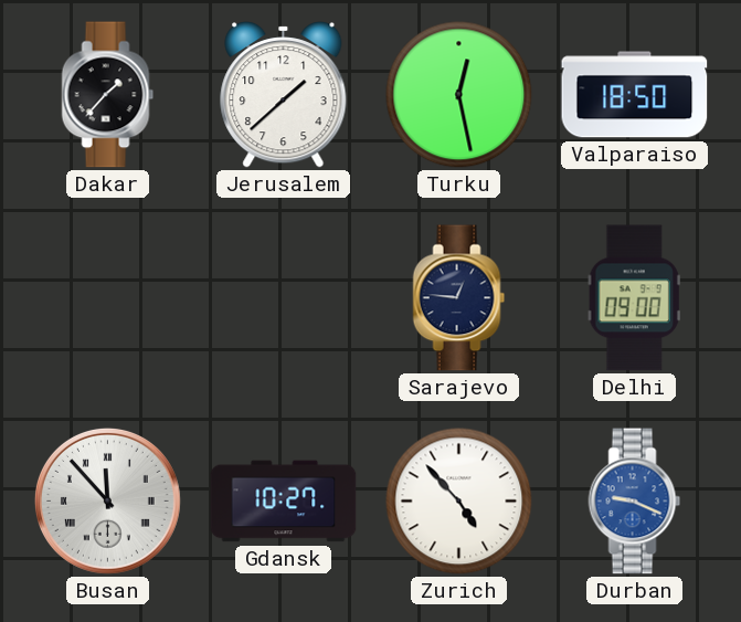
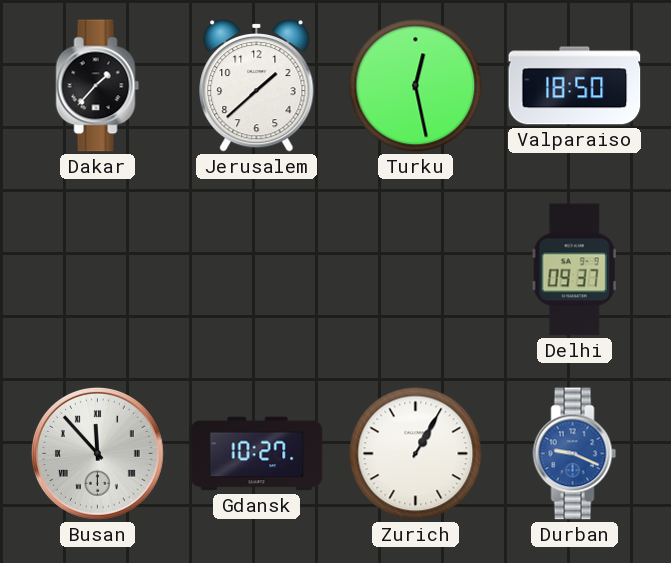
Sarajevo: 12:46 -> none (459, 298)
Delhi: 09:00 -> 09:37 (574, 270)
Zurich: 4:53 -> 1:05 (416, 454)
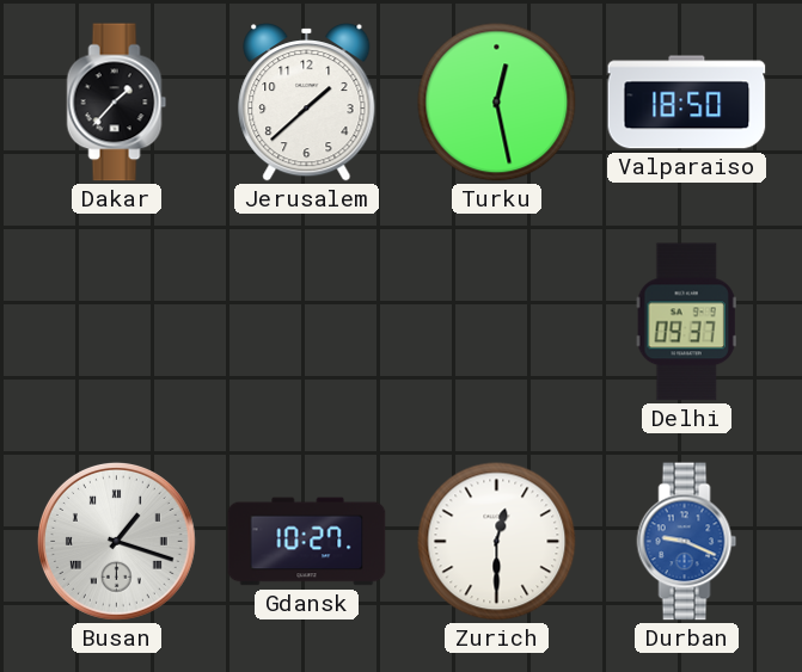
Busan: 11:53 -> 1:18 (116, 541)
Zurich: 1:05 -> 12:30 (497, 542)
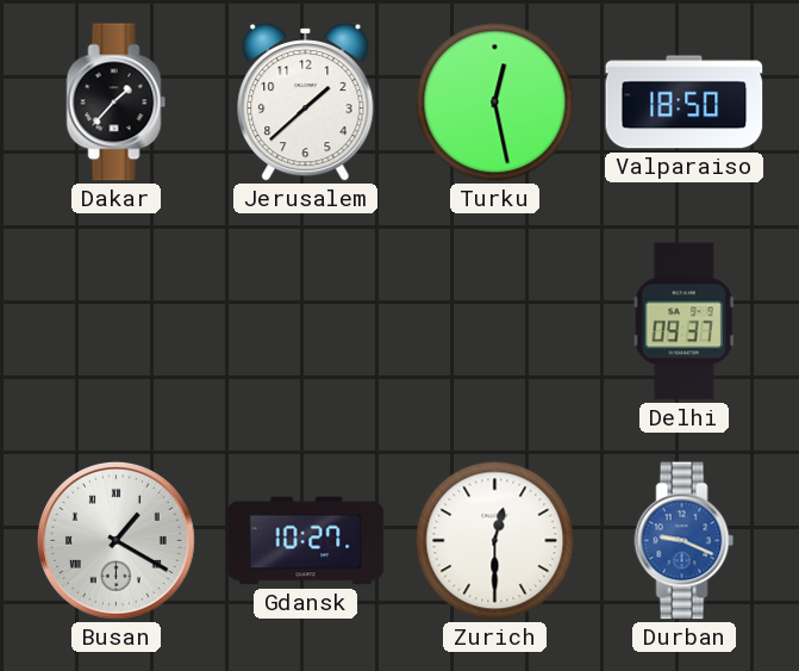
Busan: 1:18 -> 1:20 (116, 540)
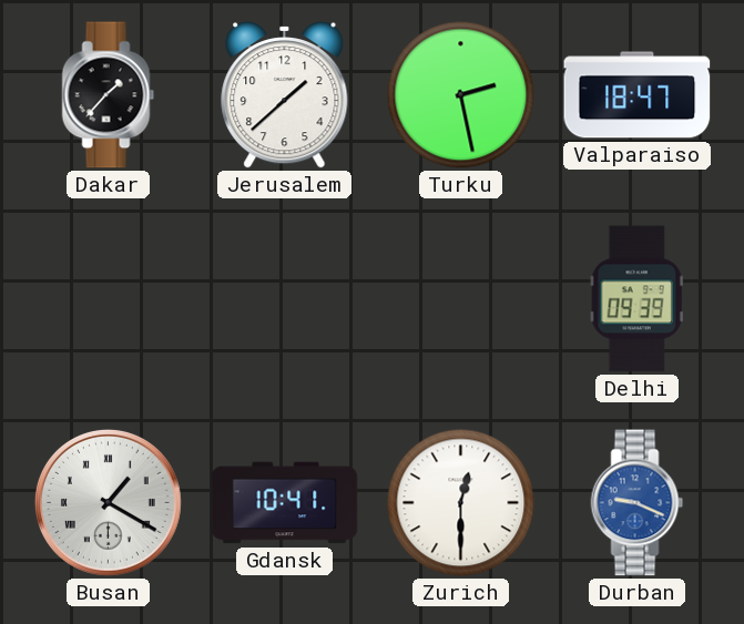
Turku: 12:28 -> 2:28 (461, 95)
Valparaiso: 18:50 -> 18:47 (638, 95)
Delhi: 09:37 -> 09:39 (636, 299)
Gdansk: 10:27 -> 10:41 (285, 503)
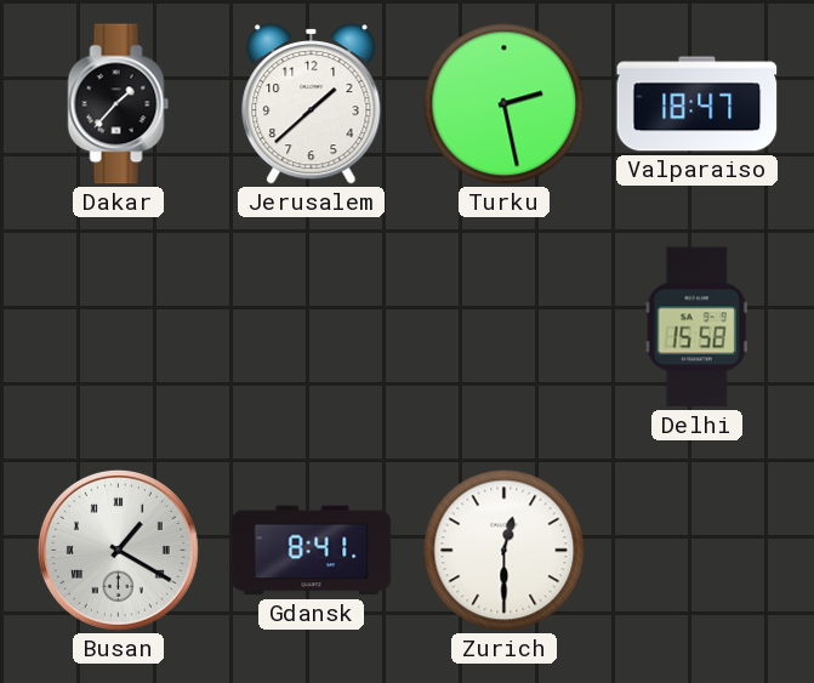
Delhi: 09:39 -> 15:58 (696, 328)
Gdansk: 10:41 -> 8:41 (312, 551)
Durban: 9:19 -> none (638, 503)
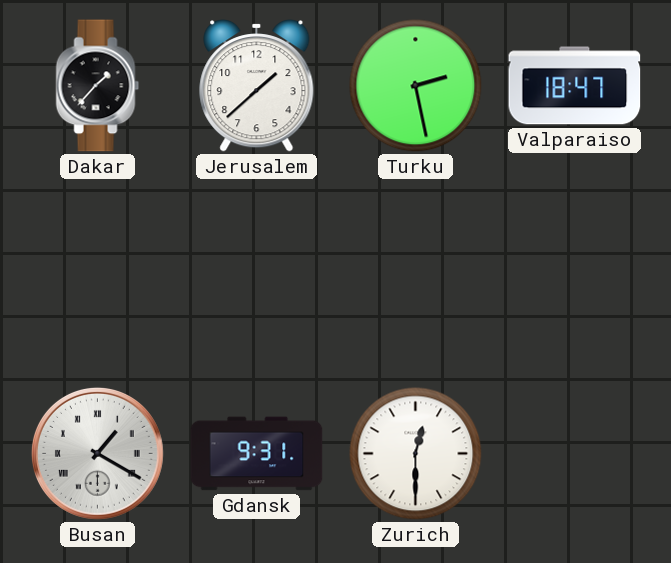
Delhi: 15:58 -> none (696, 328)
Gdansk: 8:41 -> 9:31 (257, 454)
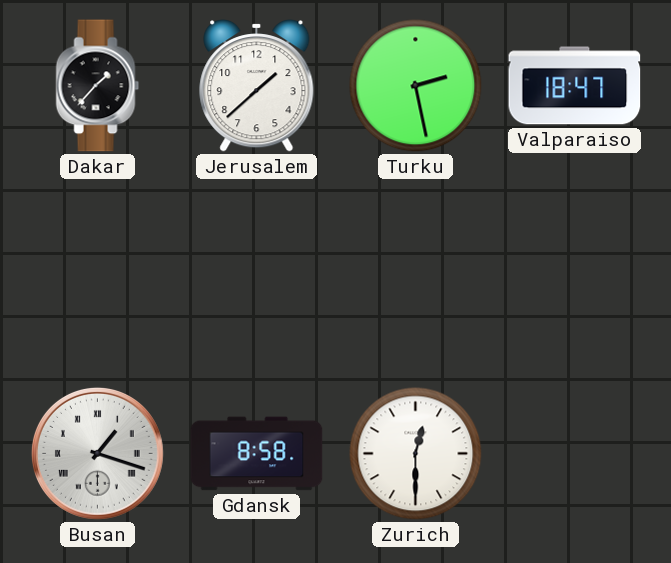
Busan: 1:20 -> 1:18 (97, 453)
Gdansk: 9:31 -> 8:58 (257, 454)
